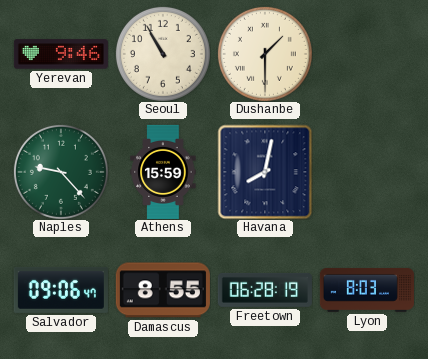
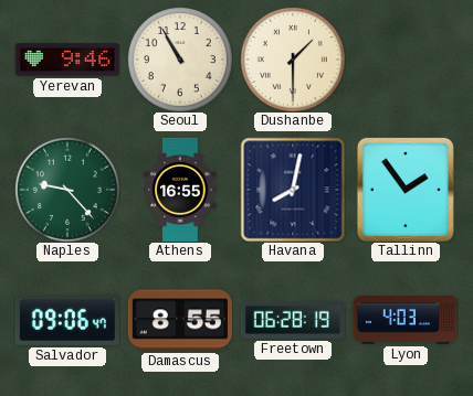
Athens: 15:59 -> 16:55 (180, 190)
Tallinn: none -> 1:54 (406, 190)
Lyon: 8:03 -> 4:03 (406, 320)
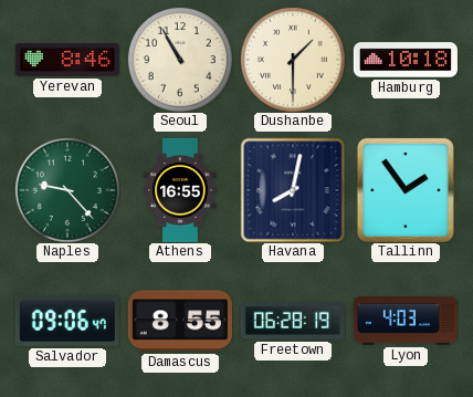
Yerevan: 9:46 -> 8:46 (67, 60)
Hamburg: none -> 10:18 (406, 60)
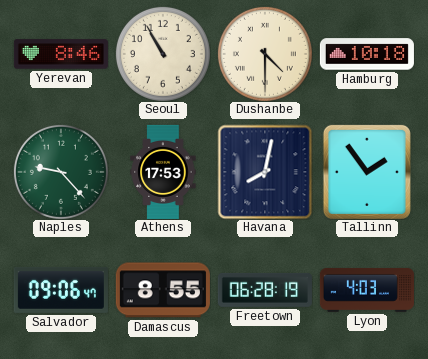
Dushanbe: 1:30 -> 4:30 (265, 54)
Athens: 16:55 -> 17:53 (163, 172)
